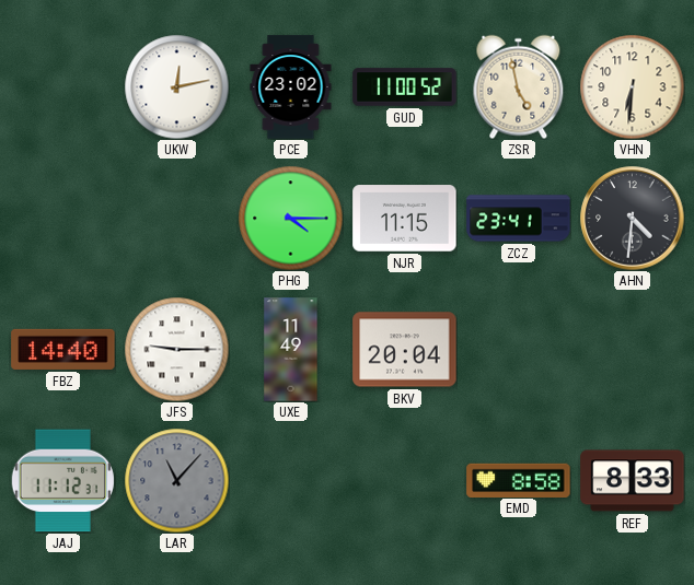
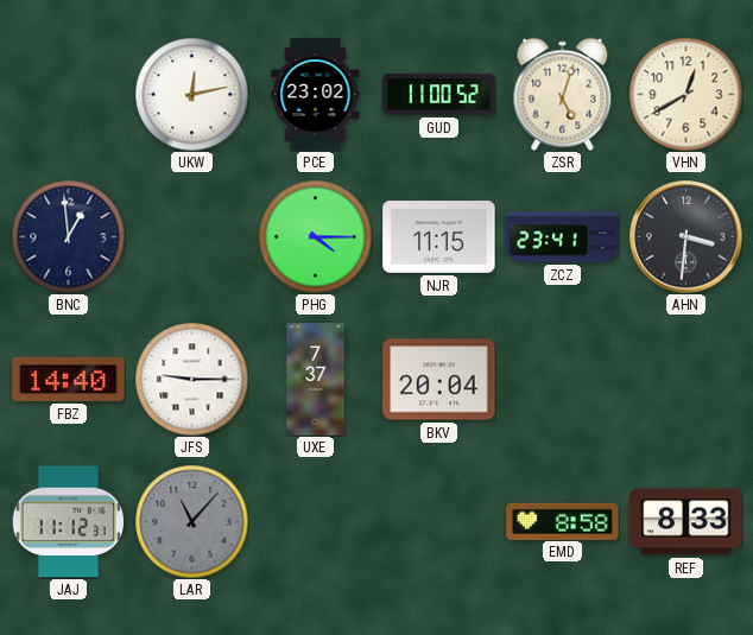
ZSR: 4:58 -> 5:03 (563, 94)
VHN: 6:31 -> 12:40 (685, 94)
BNC: none -> 12:59 (68, 236)
AHN: 4:31 -> 3:31 (686, 237)
UXE: 11:49 -> 7:37 (316, 380)
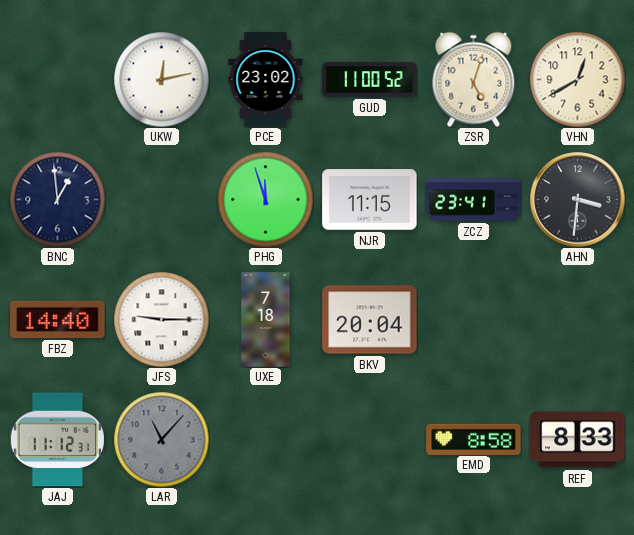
PHG: 4:15 -> 11:57 (265, 199)
UXE: 7:37 -> 7:18 (266, 320)
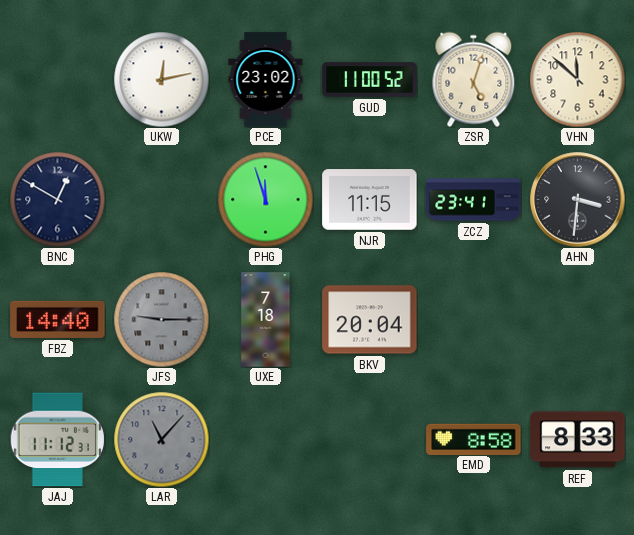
VHN: 12:40 -> 11:52 (577, 79)
BNC: 12:59 -> 12:50 (57, 199)
JFS dial: white -> grey (161, 319)
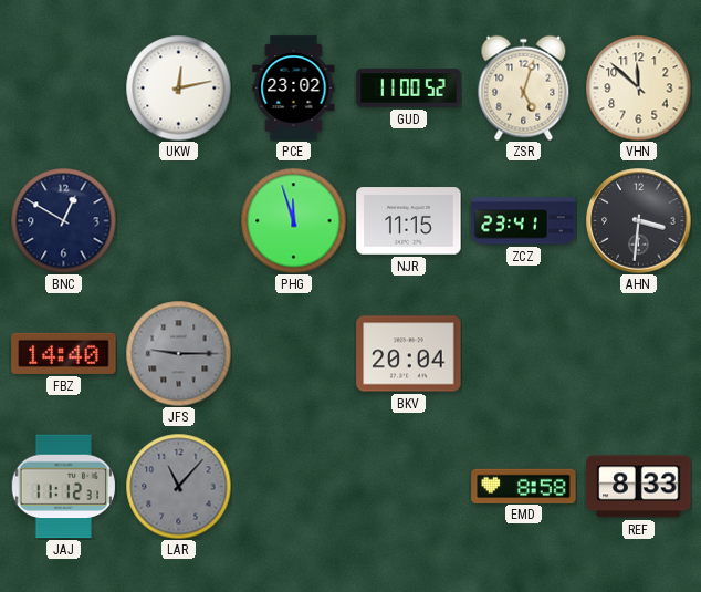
UXE: 7:18 -> none (266, 320)
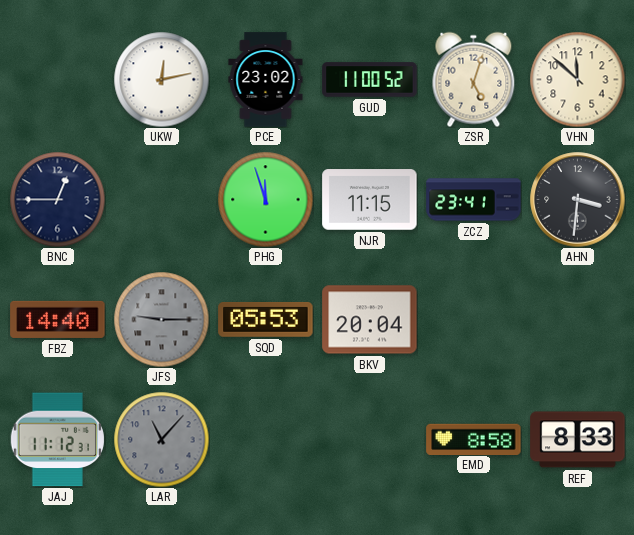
BNC: 12:50 -> 12:45 (57, 199)
SQD: none -> 05:53 (266, 319)
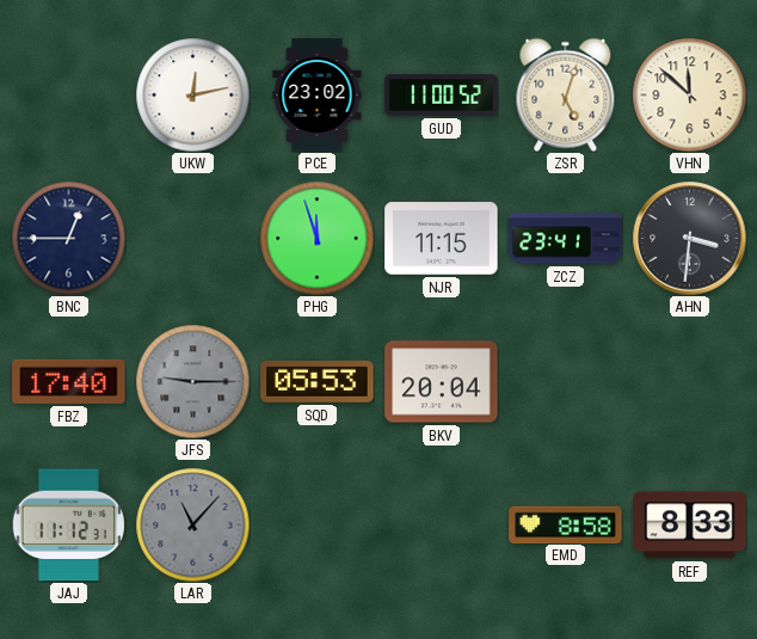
FBZ: 14:40 -> 17:40 (69, 381)
